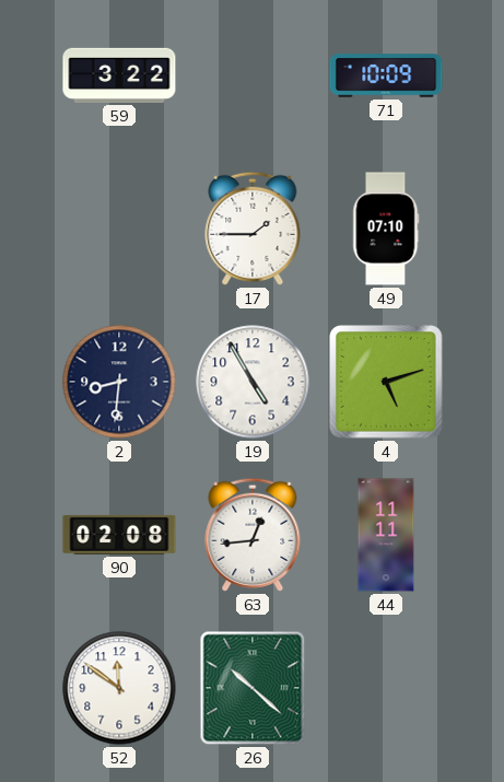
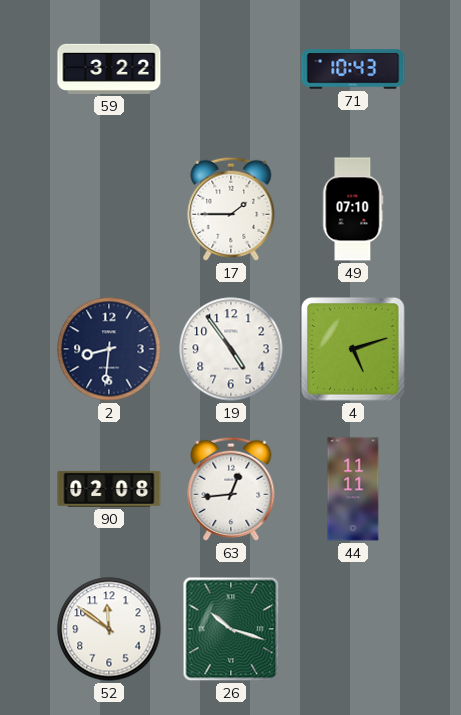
71: 10:09 -> 10:43 (353, 69)
19: 4:55 -> 4:54 (231, 349)
26: 10:22 -> 10:18 (231, 629)
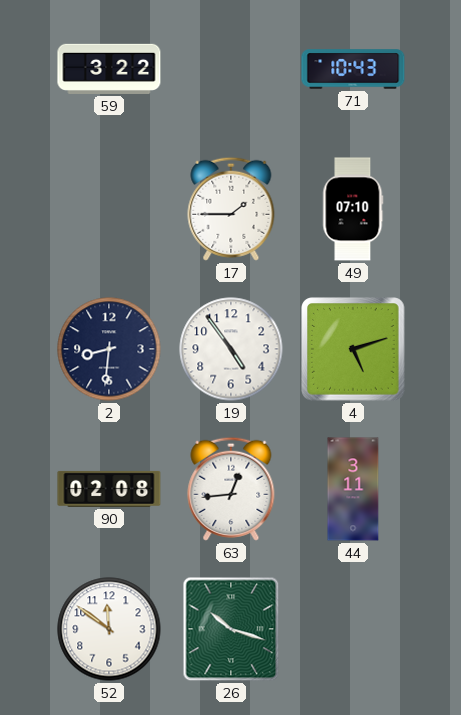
44: 11:11 -> 3:11 (353, 489)
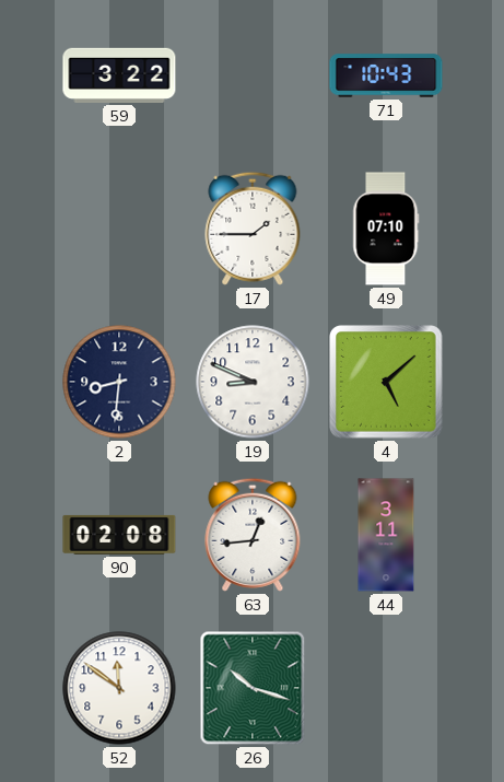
19: 4:54 -> 8:49 (253, 382)
4: 5:12 -> 5:08 (386, 382)
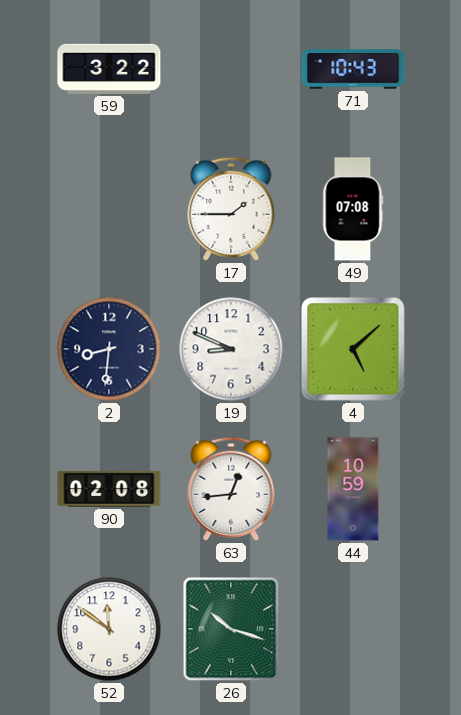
49: 07:10 -> 07:08 (353, 209)
44: 3:11 -> 10:59 (353, 489)
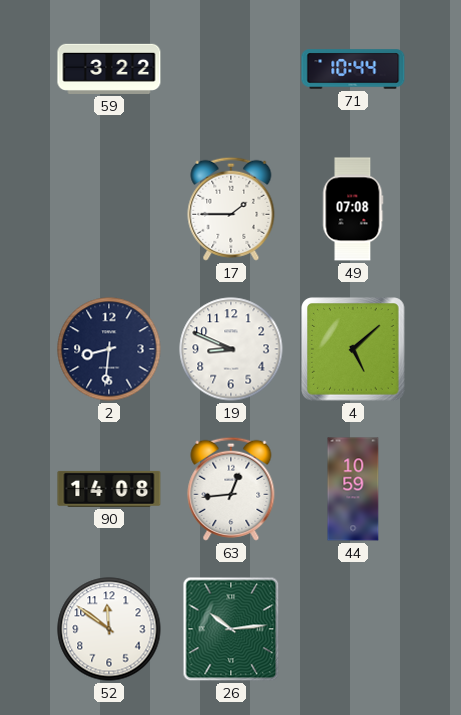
71: 10:43 -> 10:44 (353, 69)
90: 02:08 -> 14:08 (109, 489)
26: 10:18 -> 10:14 (231, 629)
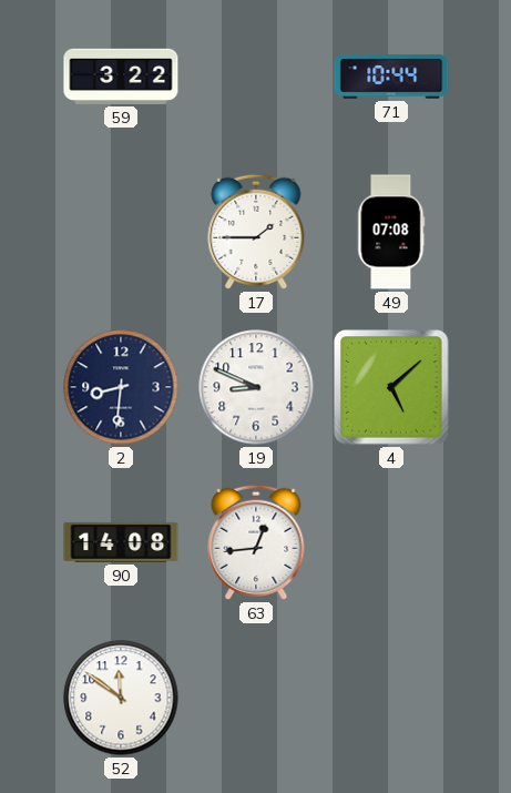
44: 10:59 -> none (353, 489)
26: 10:14 -> none (231, 629)
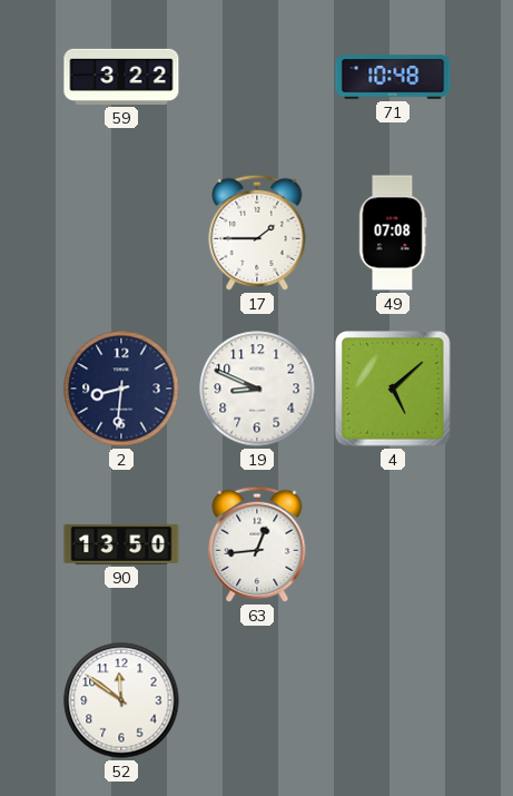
71: 10:44 -> 10:48 (393, 77)
90: 14:08 -> 13:50 (121, 544)
